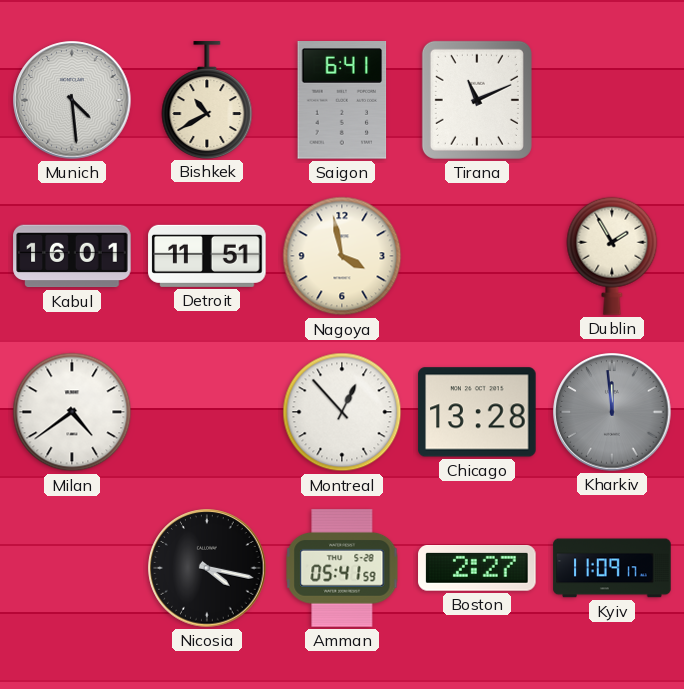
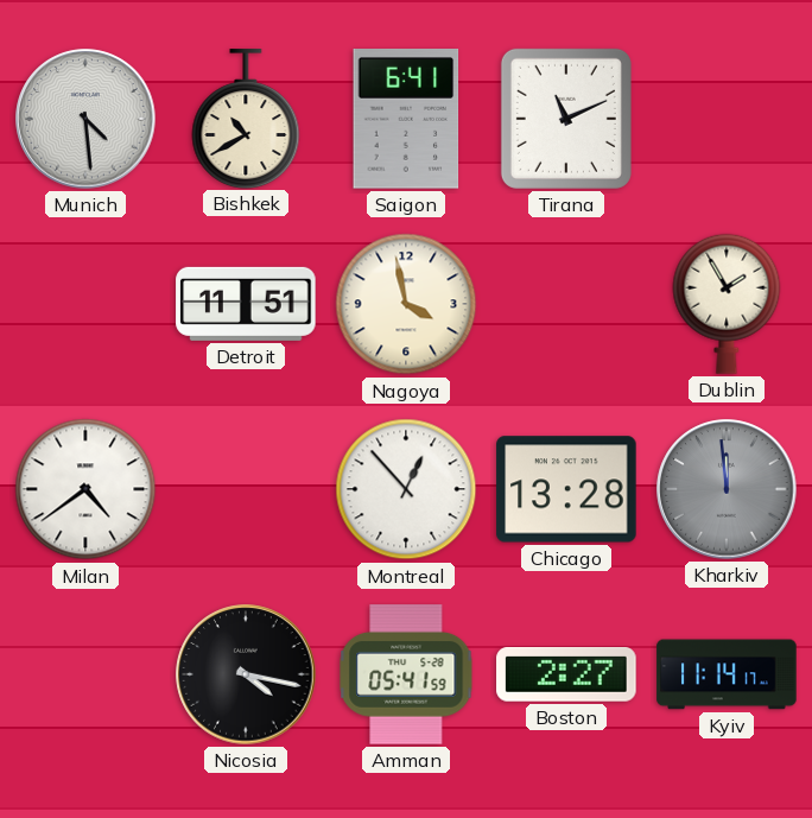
Kabul: 16:01 -> none (72, 256)
Kyiv: 11:09 -> 11:14 (727, 674)
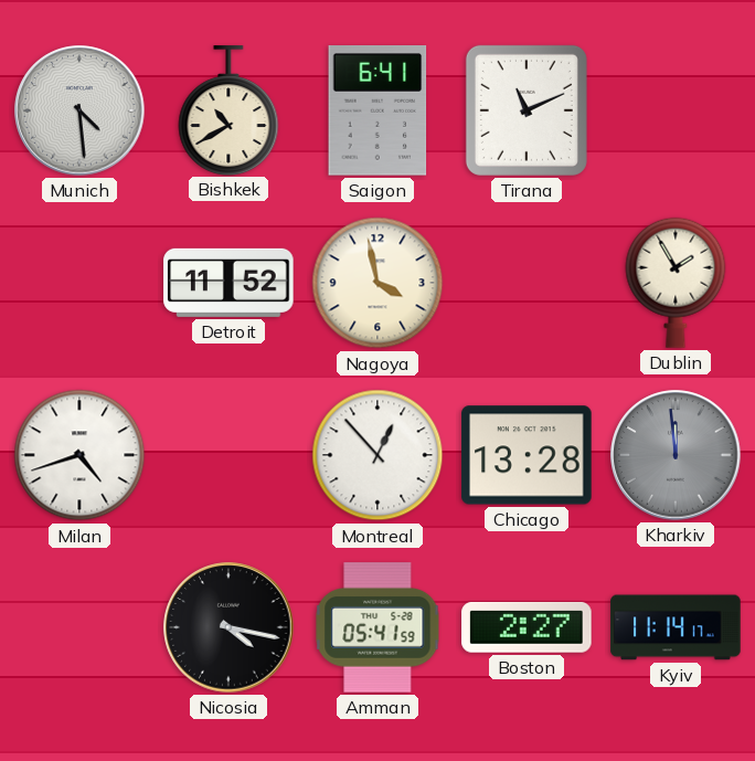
Detroit: 11:51 -> 11:52 (228, 283)
Milan: 4:39 -> 4:42 (79, 455)
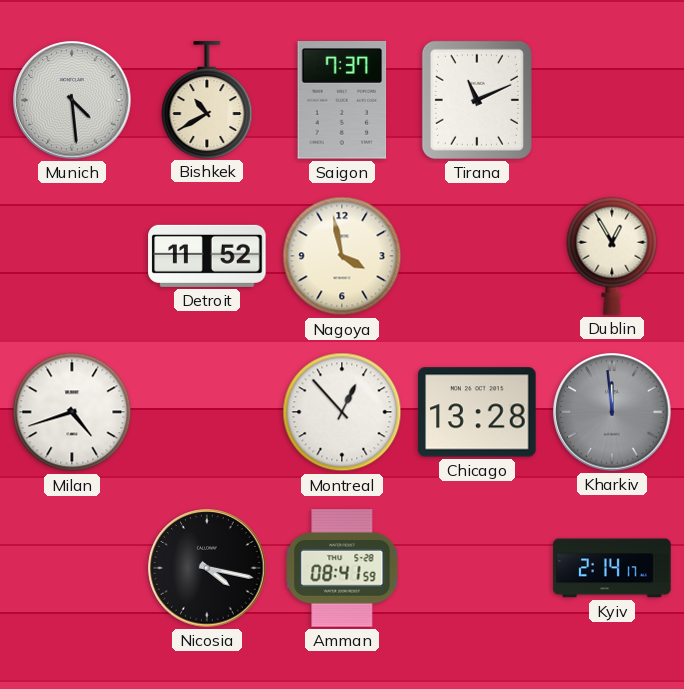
Saigon: 6:41 -> 7:37 (342, 101)
Dublin: 1:55 -> 12:55 (612, 256)
Amman: 05:41 -> 08:41 (342, 568)
Boston: 2:27 -> none (527, 628)
Kyiv: 11:14 -> 2:14 (612, 568)
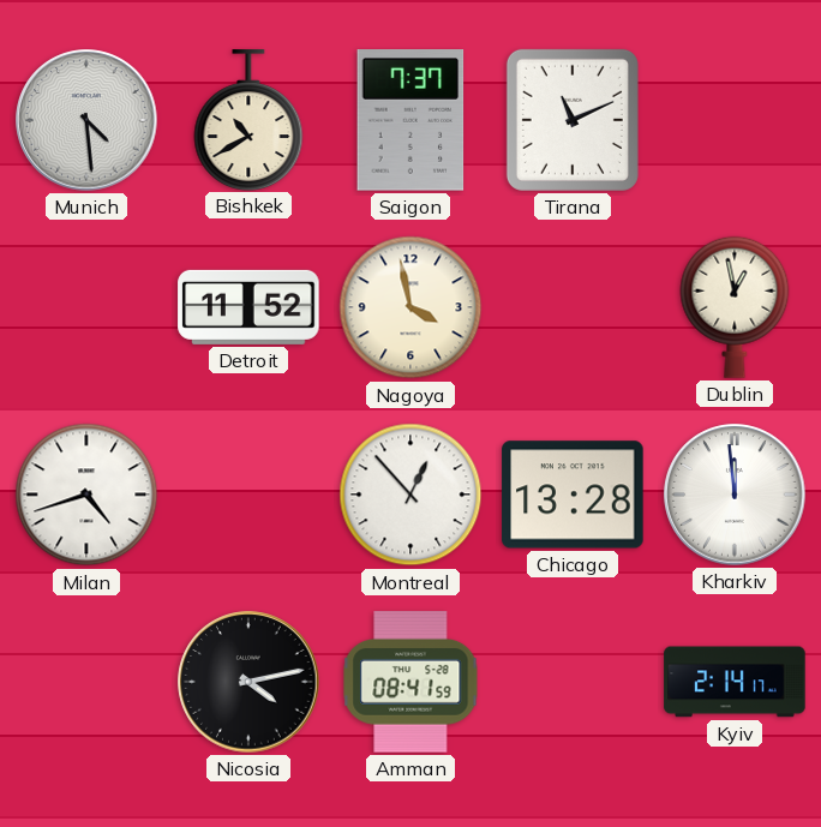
Dublin: 12:55 -> 12:58 (735, 307)
Kharkiv dial: grey -> white (735, 495)
Nicosia: 4:17 -> 4:13 (248, 682)
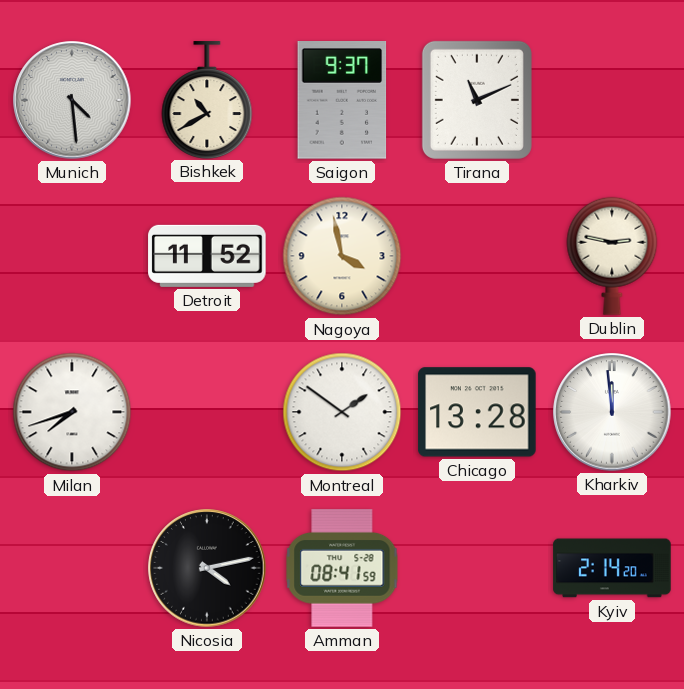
Saigon: 7:37 -> 9:37 (342, 101)
Dublin: 12:58 -> 2:47 (612, 256)
Milan: 4:42 -> 7:42 (72, 412)
Montreal: 12:53 -> 1:51 (342, 412)
Kyiv: 2:14:17 -> 2:14:20 (612, 568)
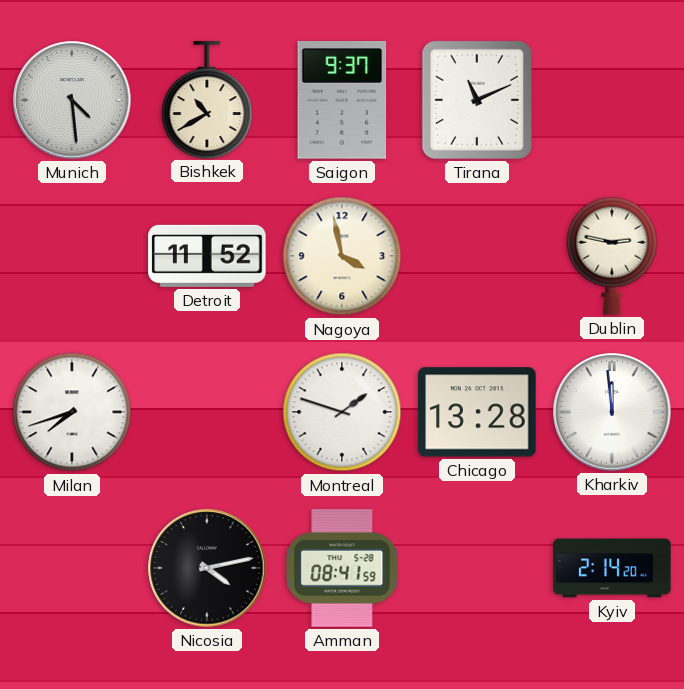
Montreal: 1:51 -> 1:48 (342, 412)
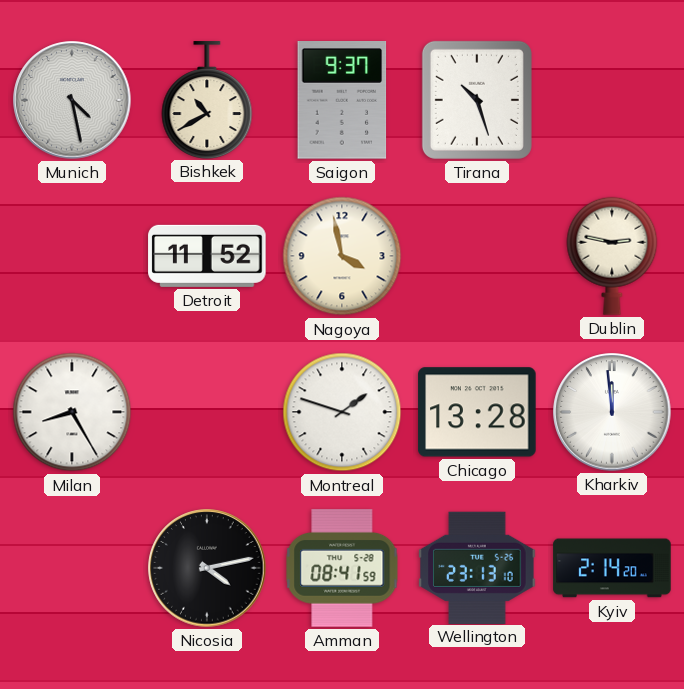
Munich: 4:29 -> 4:28 (72, 100)
Tirana: 11:11 -> 10:27 (477, 100)
Milan: 7:42 -> 8:25 (72, 412)
Wellington: none -> 23:13 (477, 567)
